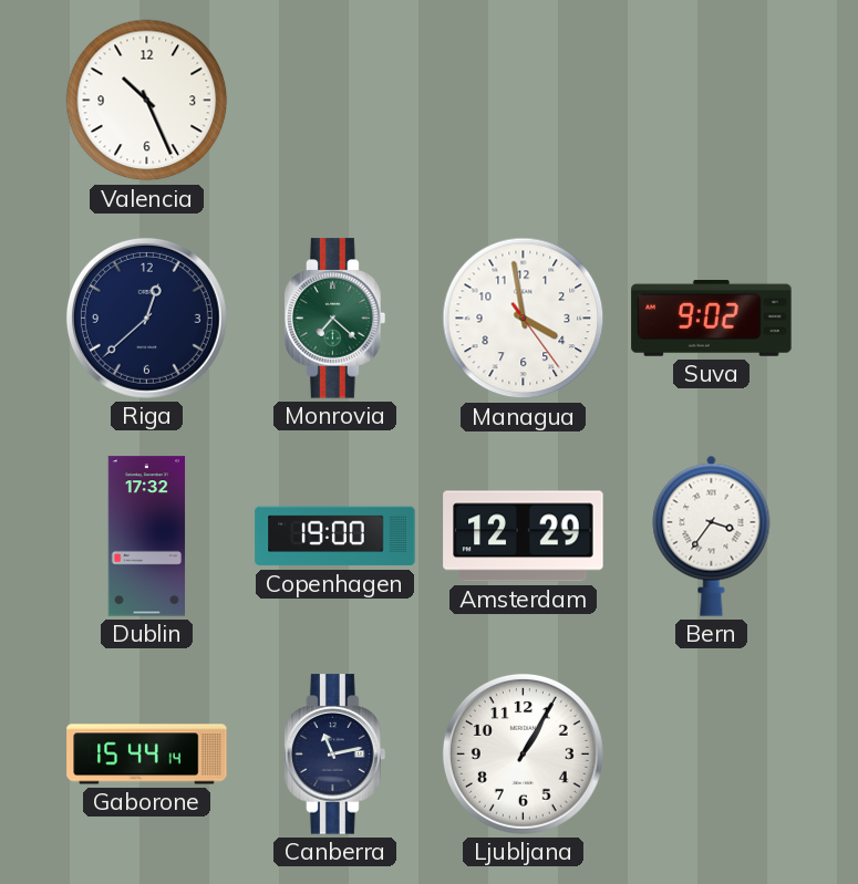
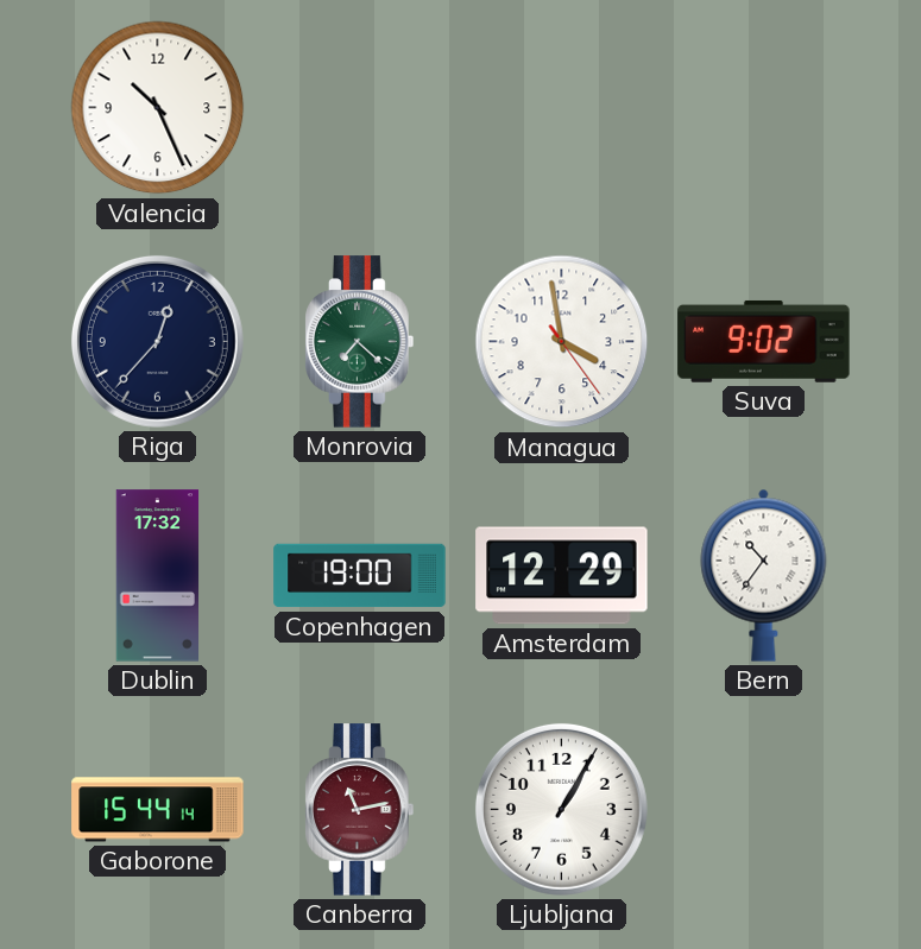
Riga: 12:38 -> 12:37 (157, 341)
Bern: 3:36 -> 10:36 (764, 575)
Canberra dial: navy -> burgundy (360, 810)
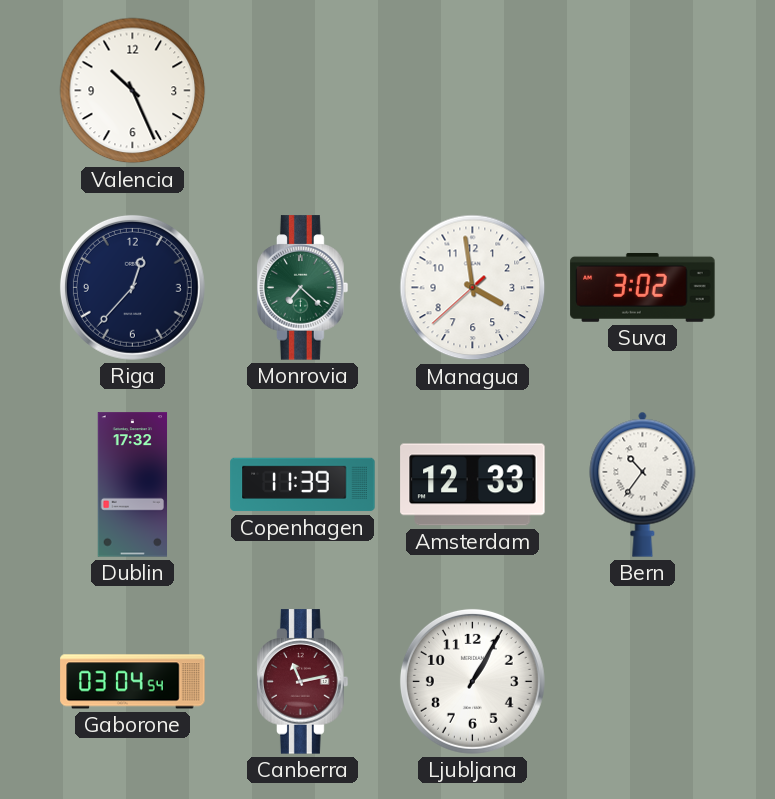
Managua: 3:58:24 -> 3:58:38 (473, 288)
Suva: 9:02 -> 3:02 (643, 287)
Copenhagen: 19:00 -> 11:39 (303, 485)
Amsterdam: 12:29 -> 12:33 (473, 485)
Gaborone: 15:44 -> 03:04 (133, 682)
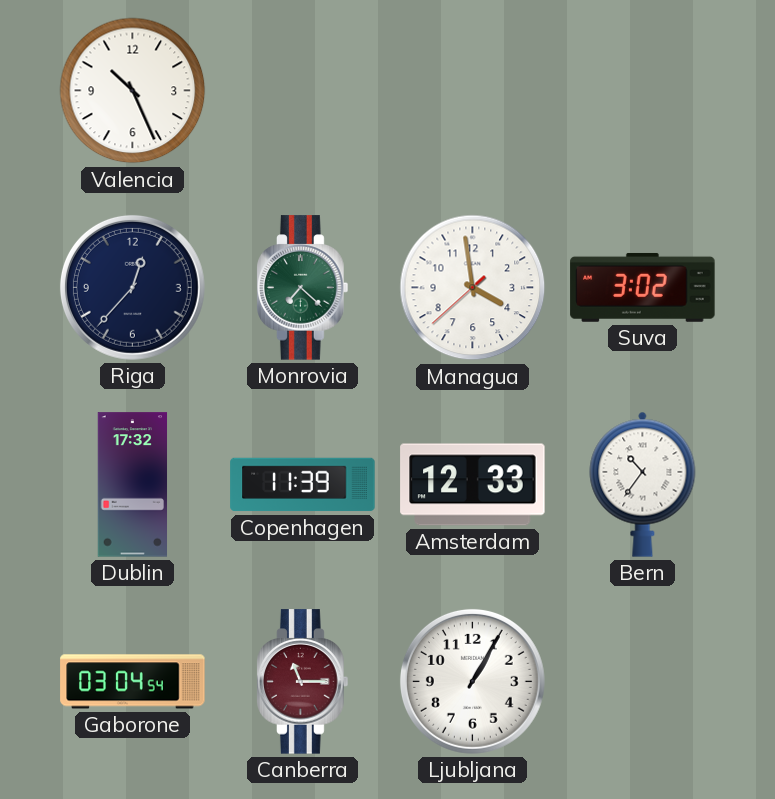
Canberra: 11:13 -> 11:15 (303, 682)
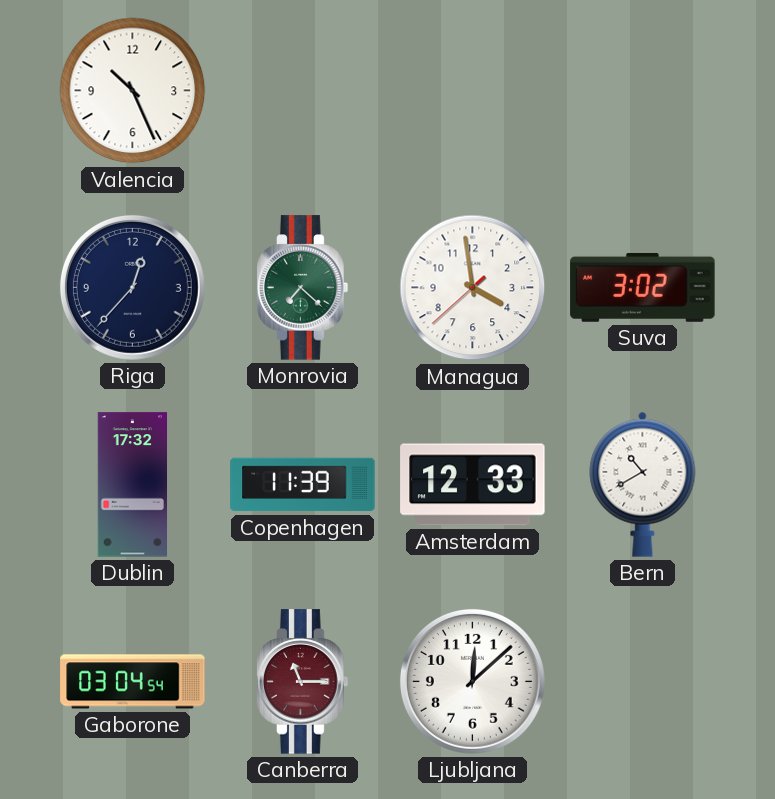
Bern: 10:36 -> 10:40 (643, 484)
Ljubljana: 1:05 -> 12:08 (472, 681)
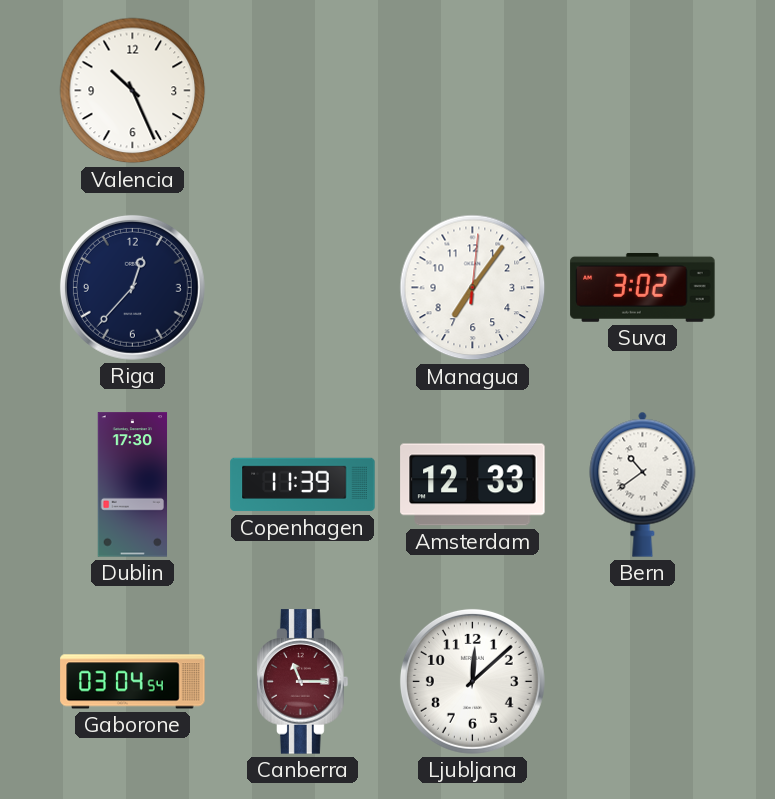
Monrovia: 7:22 -> none (303, 288)
Managua: 3:58 -> 7:06 (473, 288)
Dublin: 17:32 -> 17:30 (133, 485)
Bern: 10:40 -> 10:39 (643, 484)
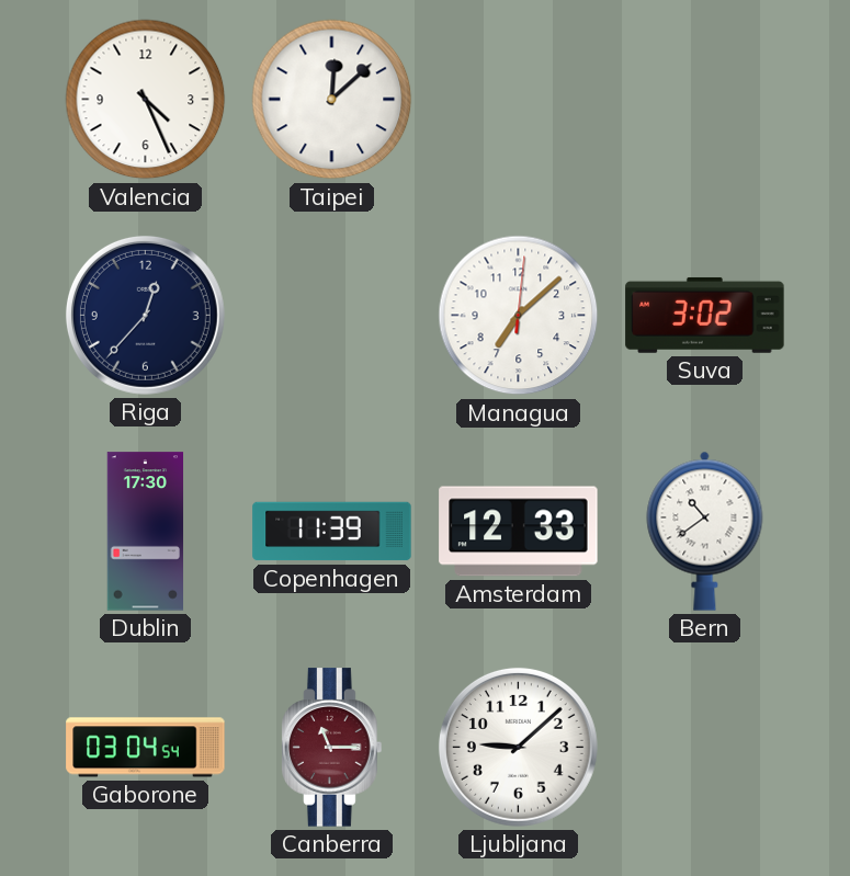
Valencia: 10:26 -> 4:26 (146, 100)
Taipei: none -> 12:08 (332, 100)
Managua: 7:06 -> 7:08 (519, 316)
Ljubljana: 12:08 -> 9:08 (518, 747)
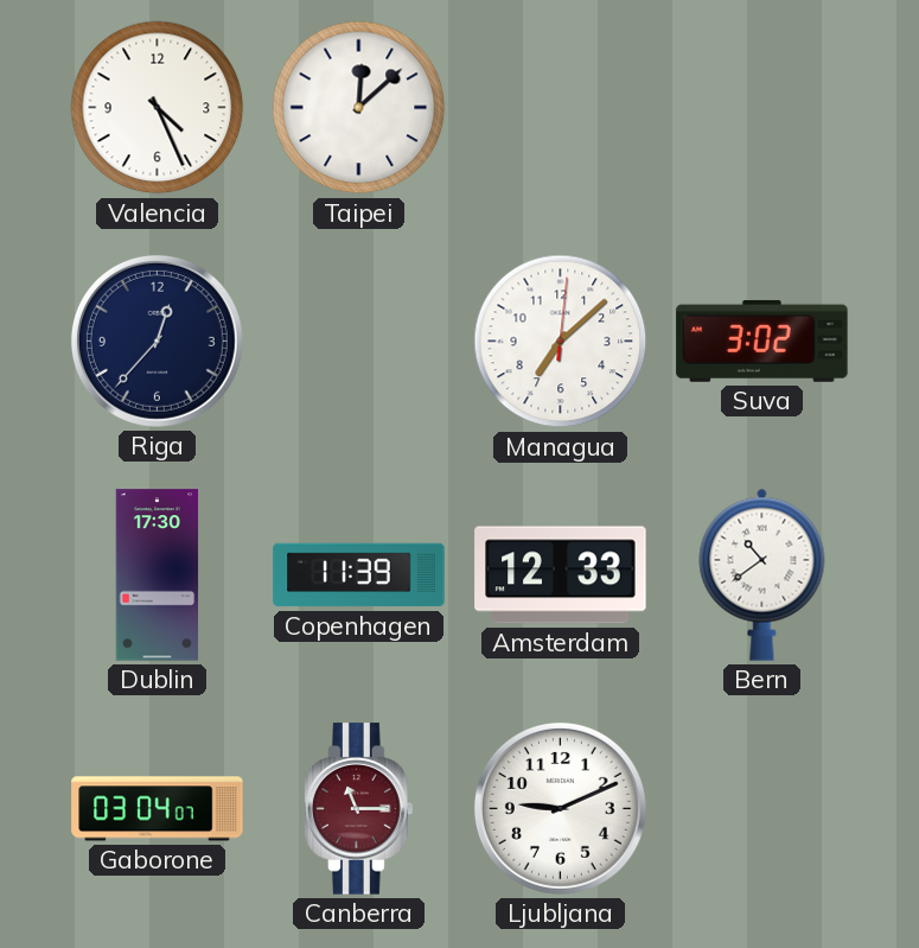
Gaborone: 03:04:54 -> 03:04:07 (158, 809)
Ljubljana: 9:08 -> 9:11 (560, 808)
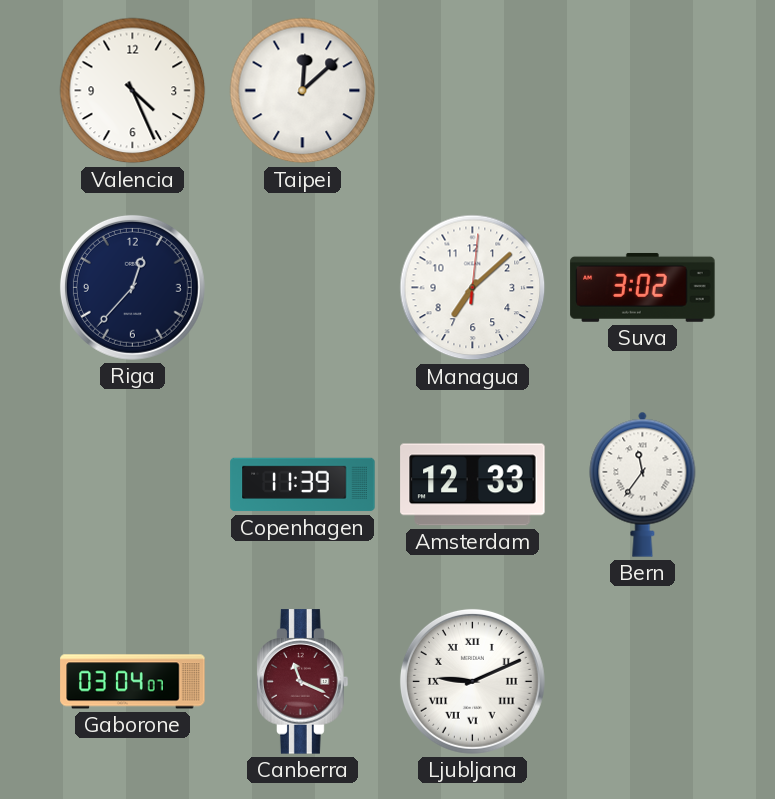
Dublin: 17:30 -> none (158, 575)
Bern: 10:39 -> 11:36 (643, 484)
Canberra: 11:15 -> 11:19 (303, 682)
Ljubljana numerals: Arabic -> Roman (472, 681)
